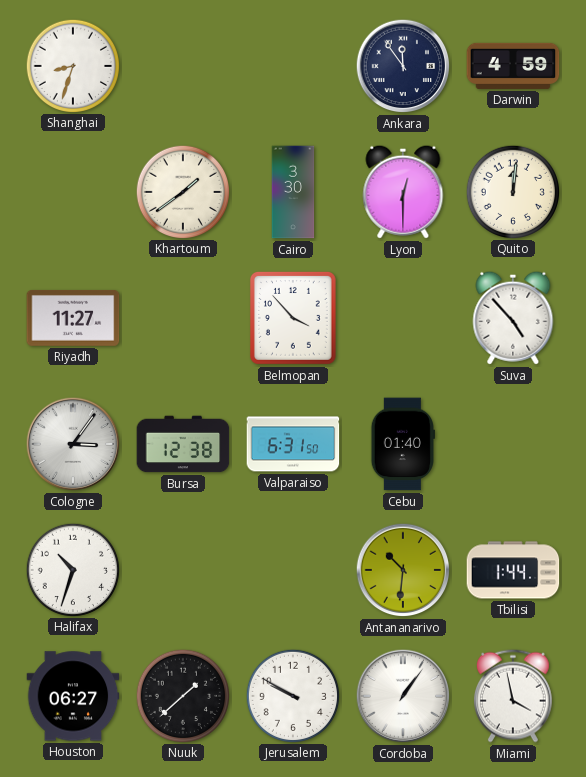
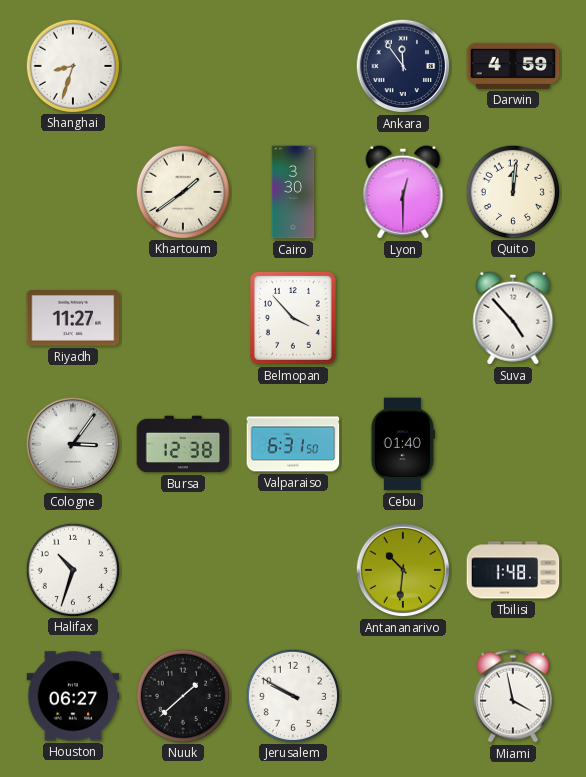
Tbilisi: 1:44 -> 1:48 (513, 570)
Cordoba: 1:06 -> none (403, 696)
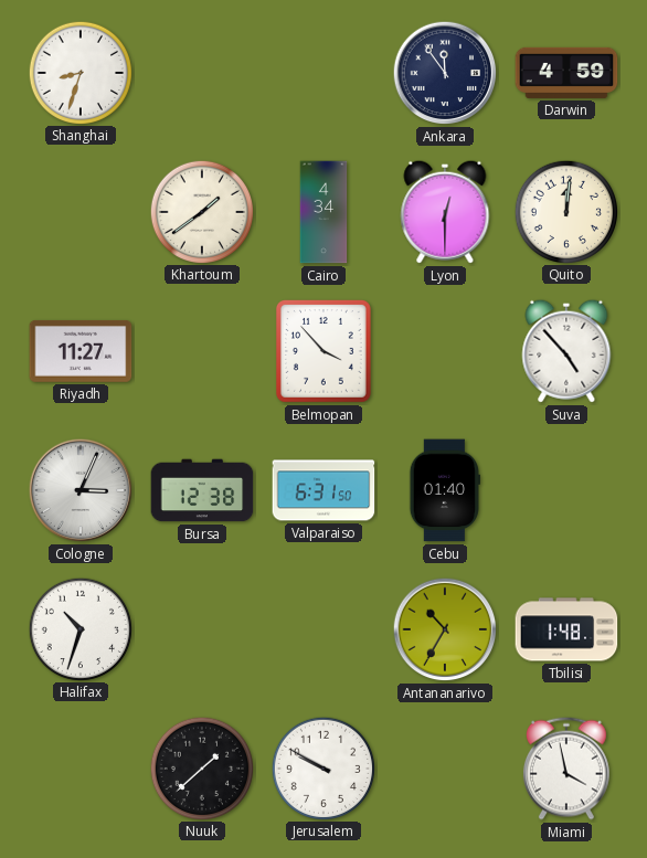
Cairo: 3:30 -> 4:34 (324, 212)
Cologne: 3:06 -> 3:04 (81, 490)
Antananarivo: 10:31 -> 10:35 (445, 629)
Houston: 06:27 -> none (73, 696)
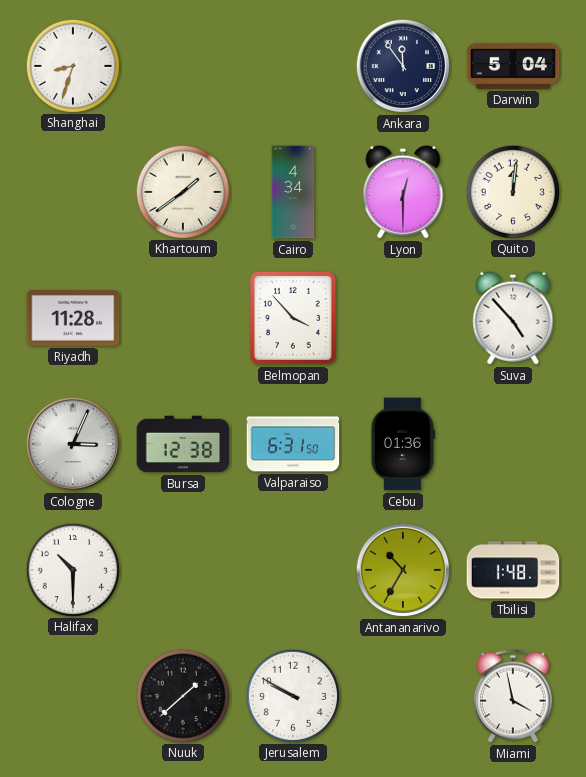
Darwin: 4:59 -> 5:04 (513, 66)
Riyadh: 11:27 -> 11:28 (73, 318)
Cebu: 01:40 -> 01:36 (402, 444)
Halifax: 10:33 -> 10:30 (72, 569)
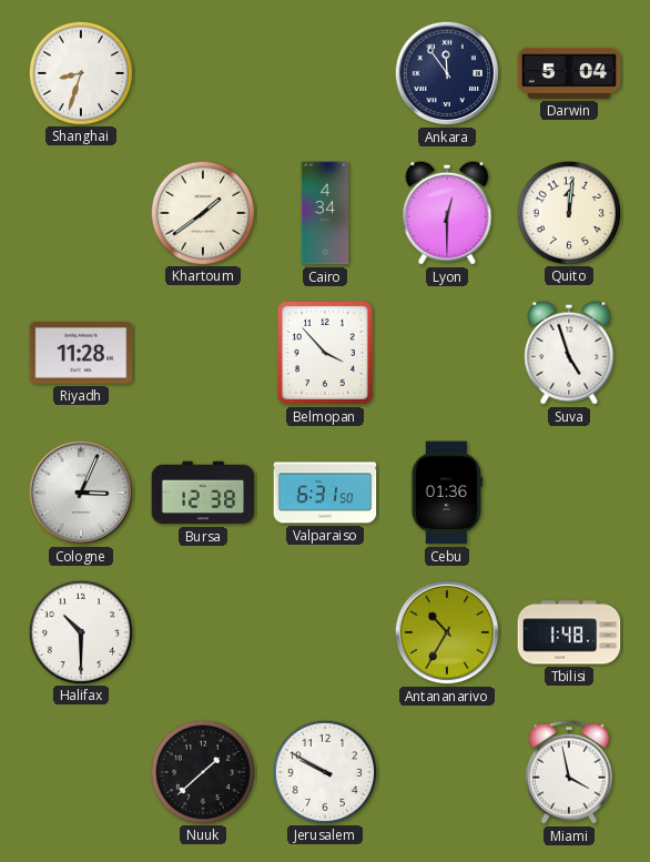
Suva: 4:53 -> 4:57 (569, 353)
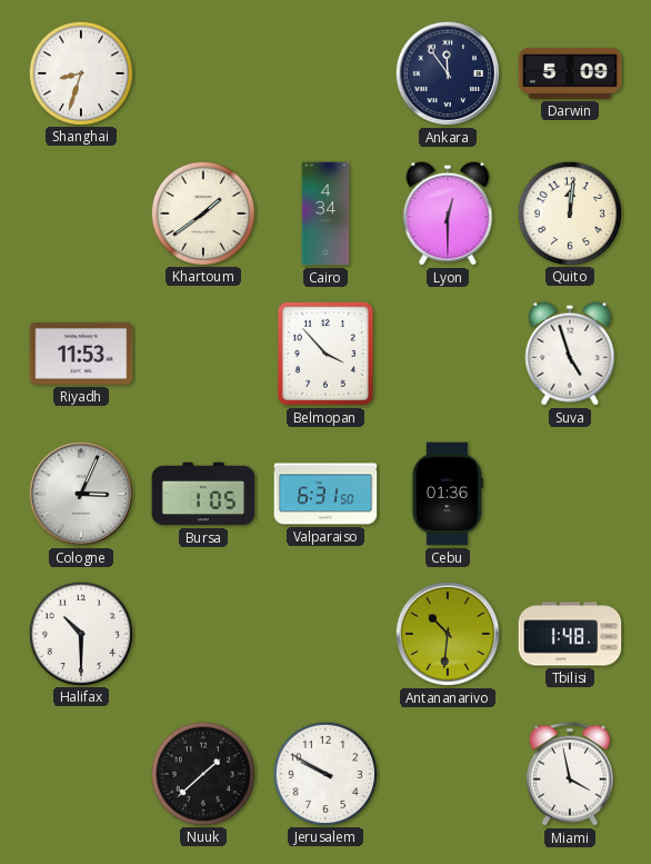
Darwin: 5:04 -> 5:09 (570, 73)
Riyadh: 11:28 -> 11:53 (81, 354)
Bursa: 12:38 -> 1:05 (203, 494)
Antananarivo: 10:35 -> 10:31 (448, 634)
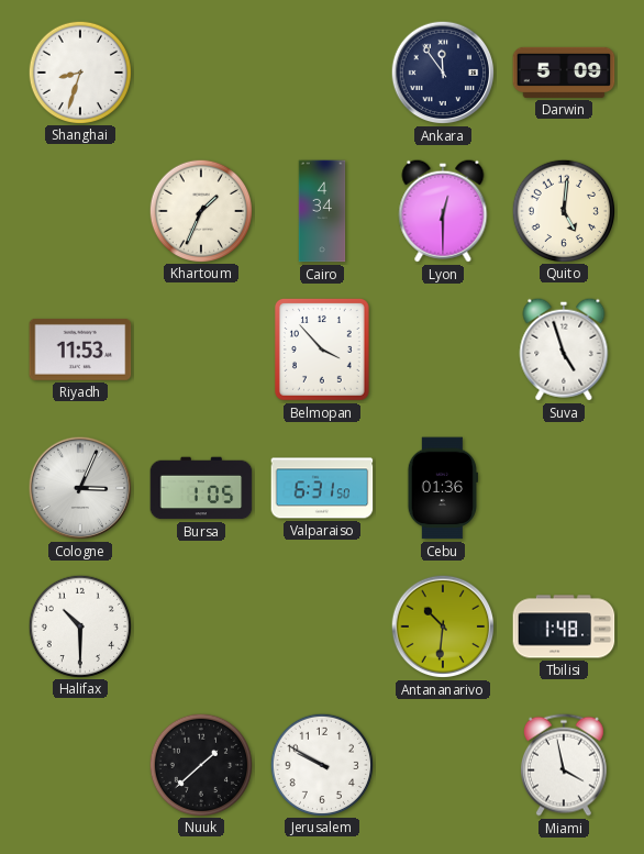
Khartoum: 1:39 -> 1:34 (200, 210)
Quito: 12:01 -> 5:01 (563, 210)
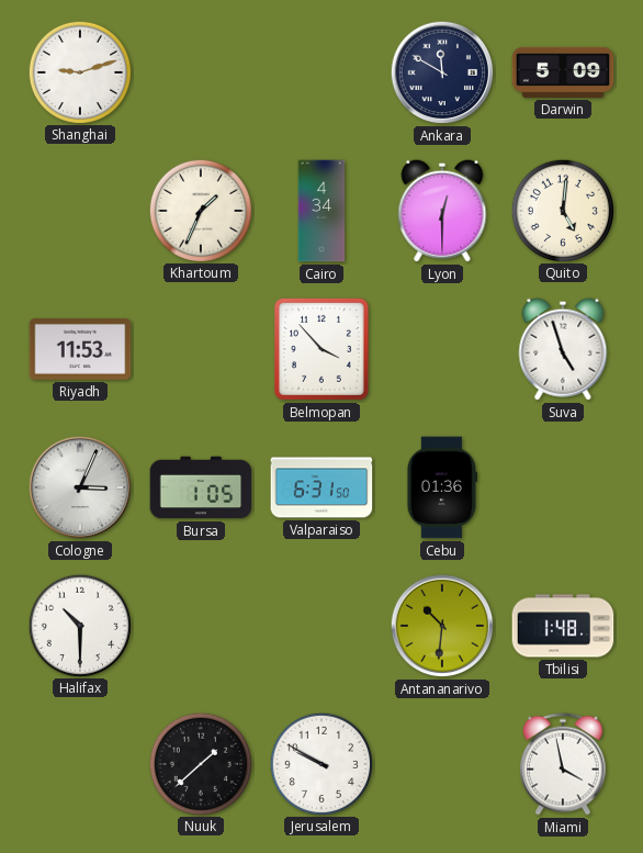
Shanghai: 8:33 -> 9:12 (79, 71)
Ankara: 11:54 -> 11:50 (442, 72)
